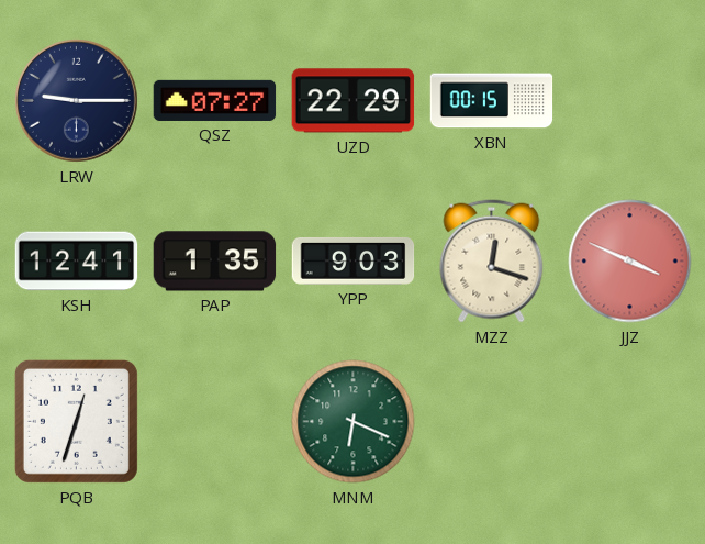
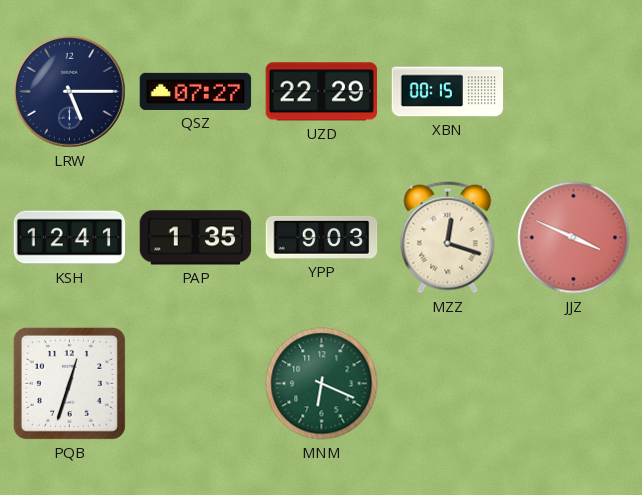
LRW: 9:15 -> 5:15 (70, 92)
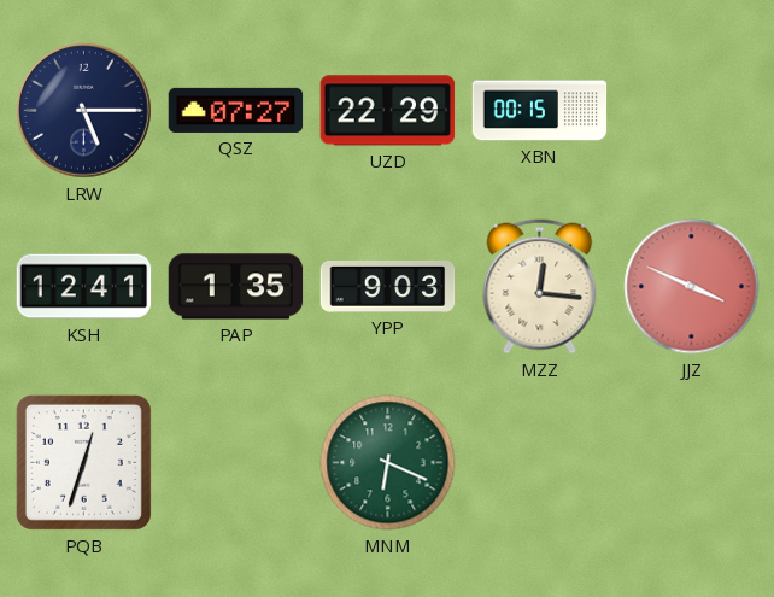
MZZ: 12:18 -> 12:16 (540, 287)
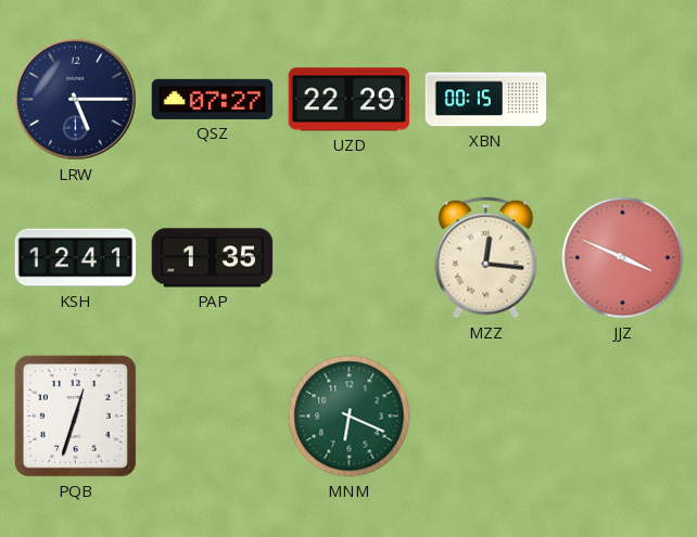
YPP: 9:03 -> none (388, 286)
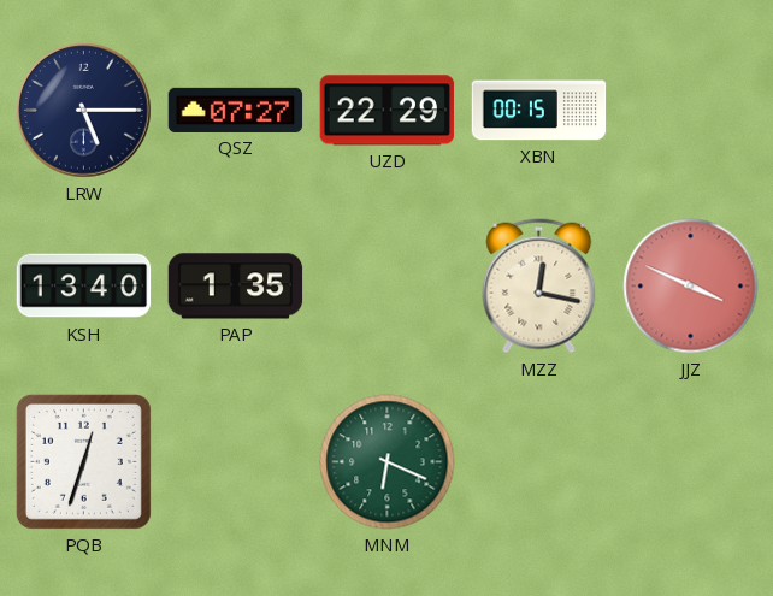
KSH: 12:41 -> 13:40 (84, 287)
MZZ: 12:16 -> 12:17 (539, 287)
